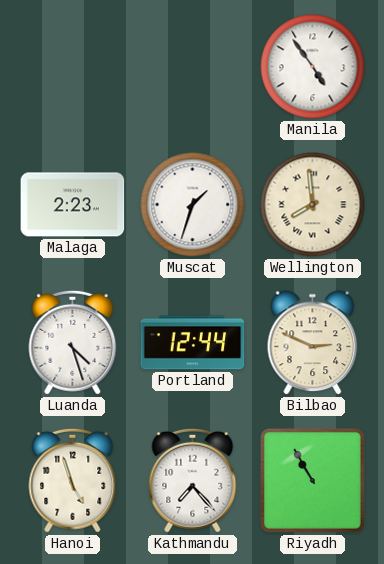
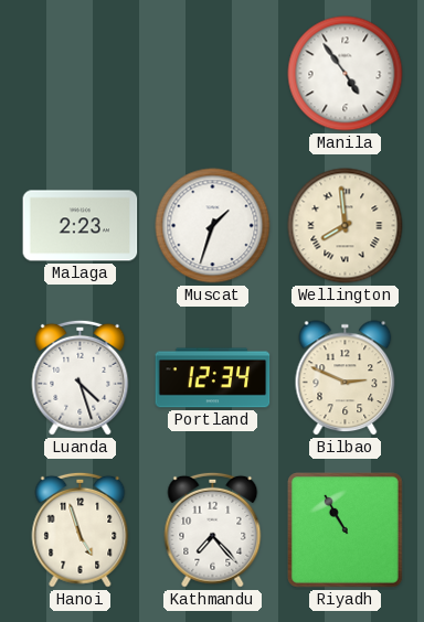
Portland: 12:44 -> 12:34 (213, 378)
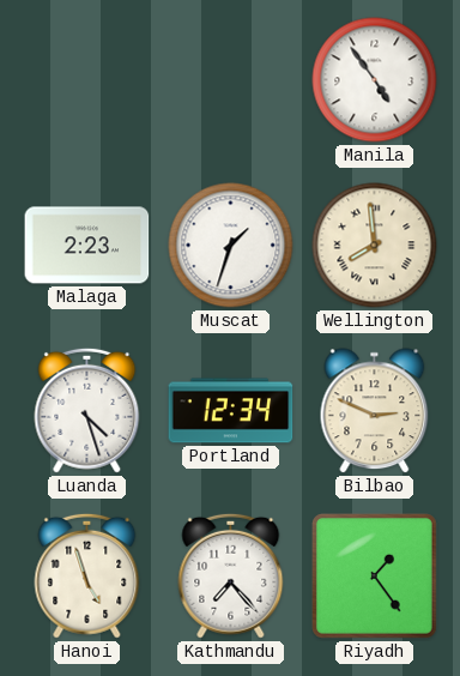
Riyadh: 10:55 -> 1:24 (374, 575)
